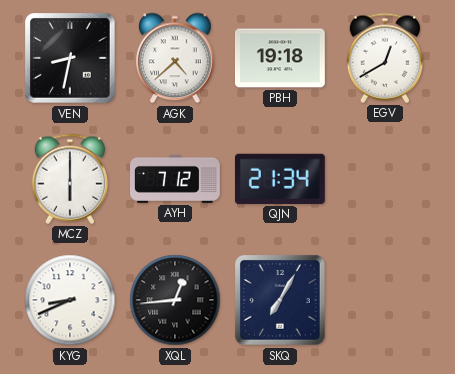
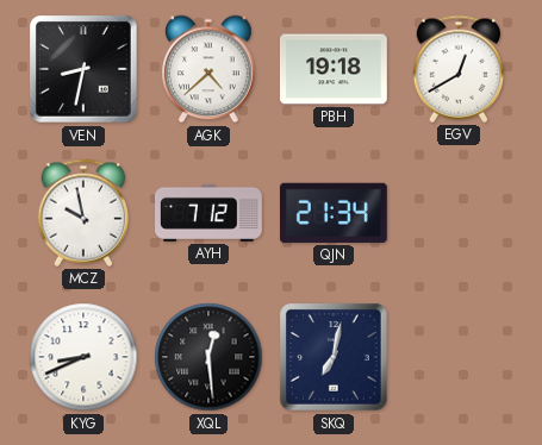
MCZ: 6:00 -> 9:58 (83, 213)
XQL: 12:44 -> 12:29 (208, 357)
SKQ: 7:05 -> 7:02 (335, 358)
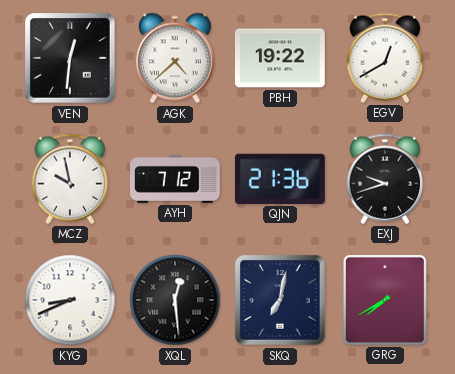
VEN: 8:32 -> 12:31 (71, 59)
PBH: 19:18 -> 19:22 (281, 58)
QJN: 21:34 -> 21:36 (280, 179)
EXJ: none -> 9:42 (385, 179)
GRG: none -> 7:40 (385, 300)
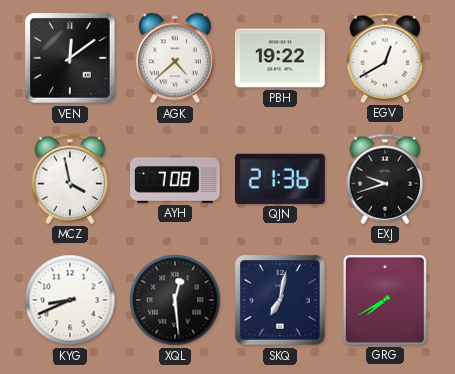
VEN: 12:31 -> 12:09 (71, 59)
MCZ: 9:58 -> 3:58 (70, 179)
AYH: 7:12 -> 7:08 (176, 179)
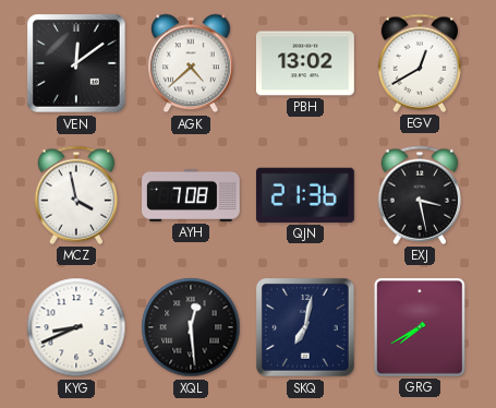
PBH: 19:22 -> 13:02 (306, 63)
EXJ: 9:42 -> 3:28 (420, 195)
